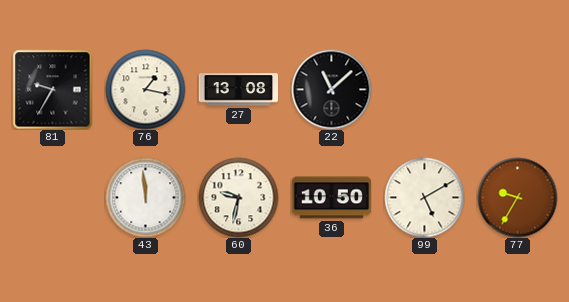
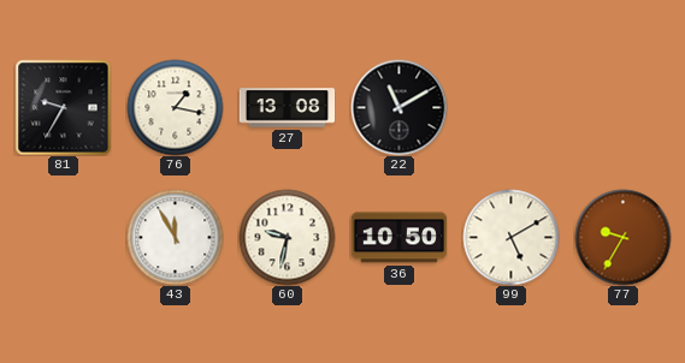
22: 11:08 -> 11:10 (398, 107)
43: 11:59 -> 11:55 (175, 237)
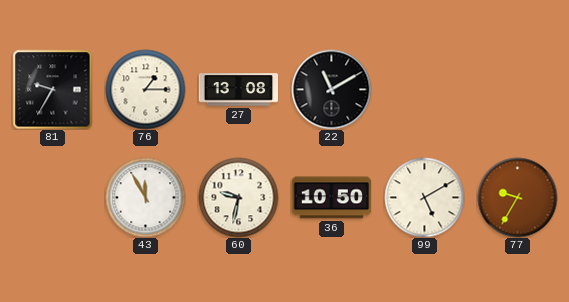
76: 1:17 -> 1:15 (145, 89)
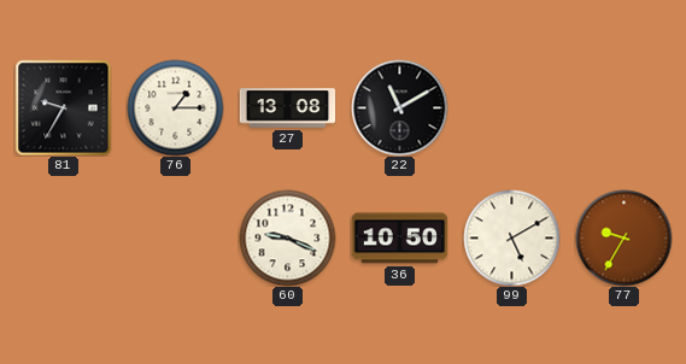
43: 11:55 -> none (145, 197)
60: 9:32 -> 9:19 (287, 237)
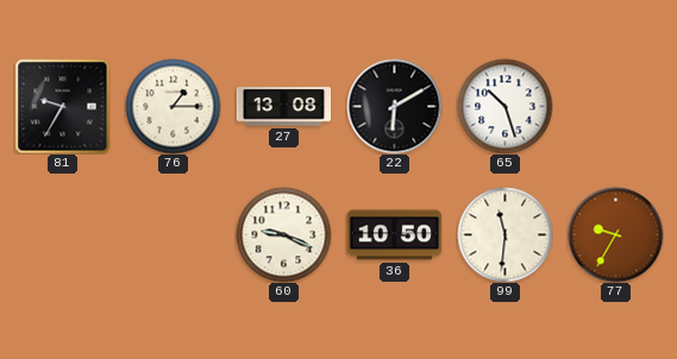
22: 11:10 -> 6:10 (394, 106)
65: none -> 10:27 (504, 106)
99: 5:10 -> 11:31 (504, 234)
